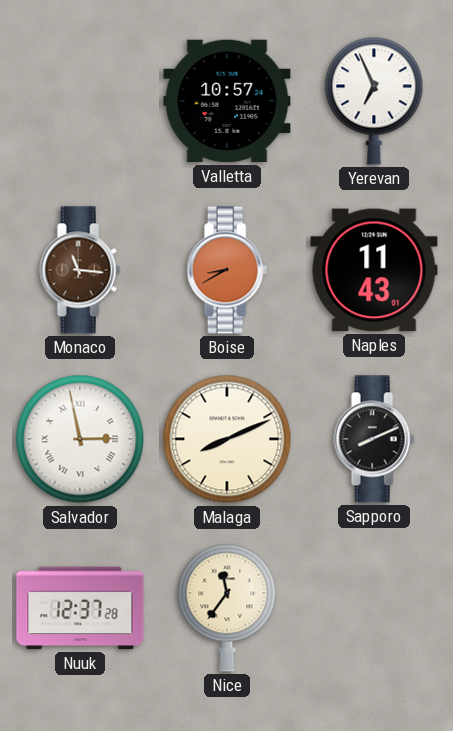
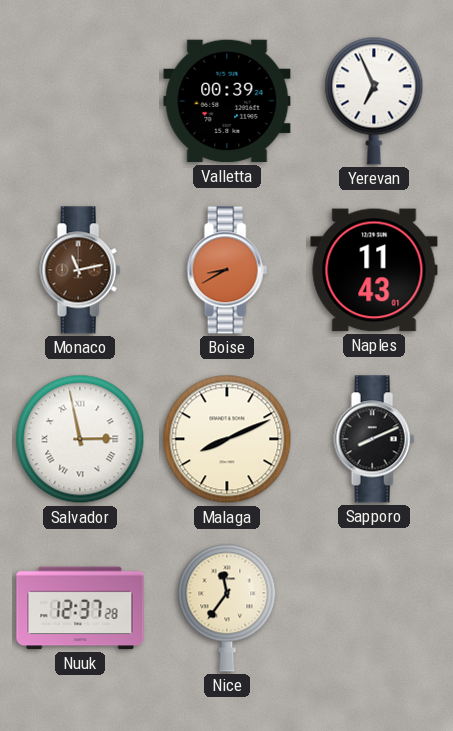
Valletta: 10:57 -> 00:39 (227, 101)
Monaco: 11:16 -> 11:13 (80, 270)
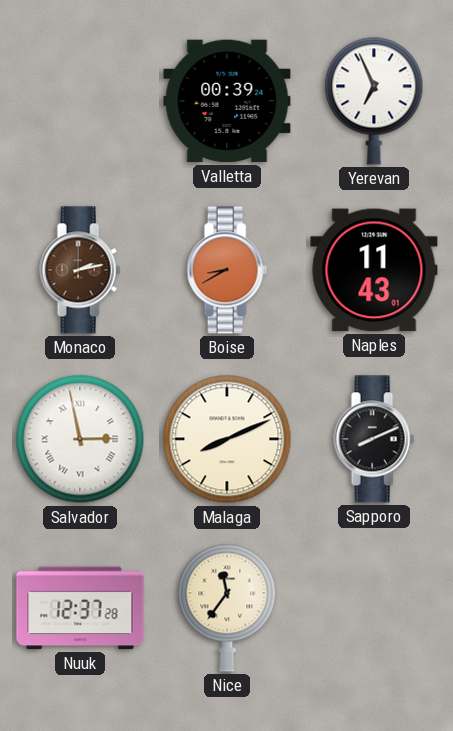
Monaco: 11:13 -> 2:13 (80, 270)
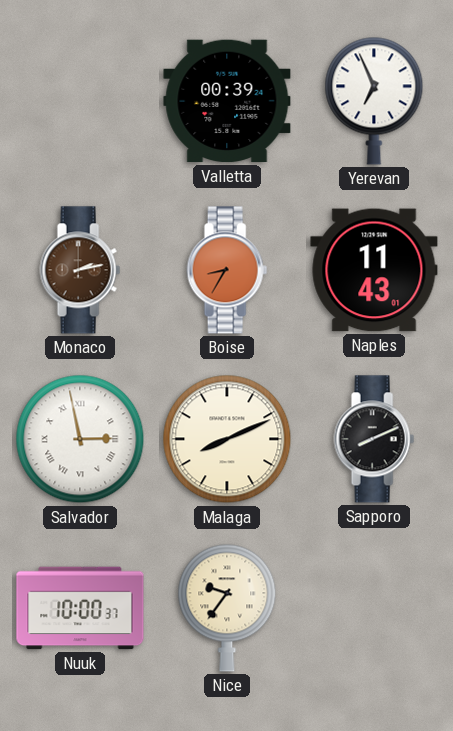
Boise: 8:40 -> 8:35 (227, 270)
Nuuk: 12:37 -> 10:00 (80, 608)
Nice: 11:36 -> 9:36 (227, 608)
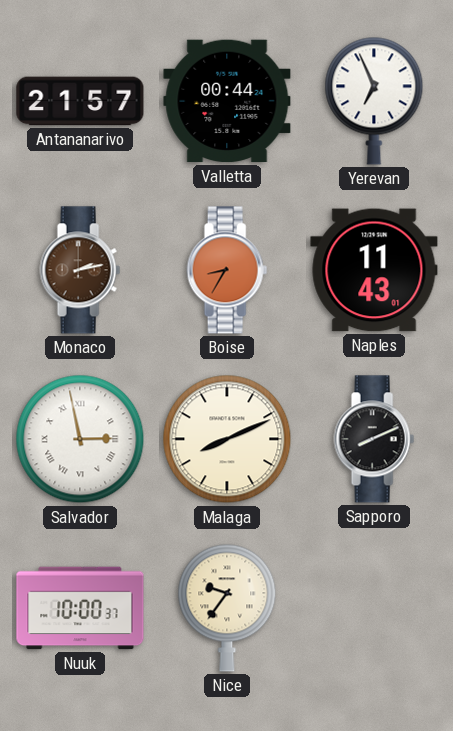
Antananarivo: none -> 21:57 (80, 101)
Valletta: 00:39 -> 00:44 (227, 101)
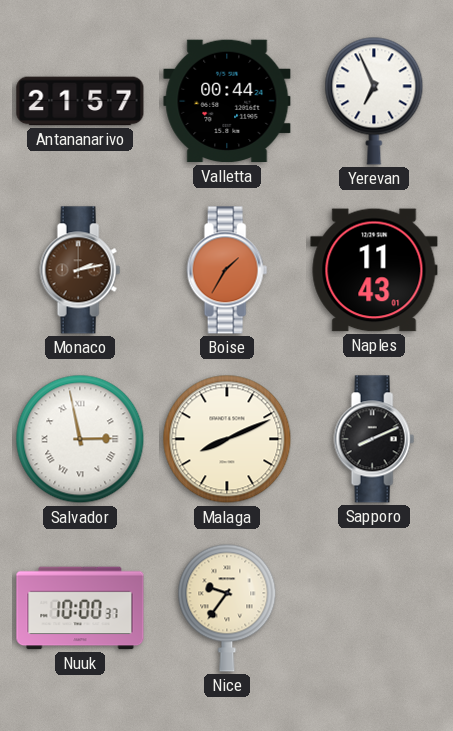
Boise: 8:35 -> 1:35 (227, 270)
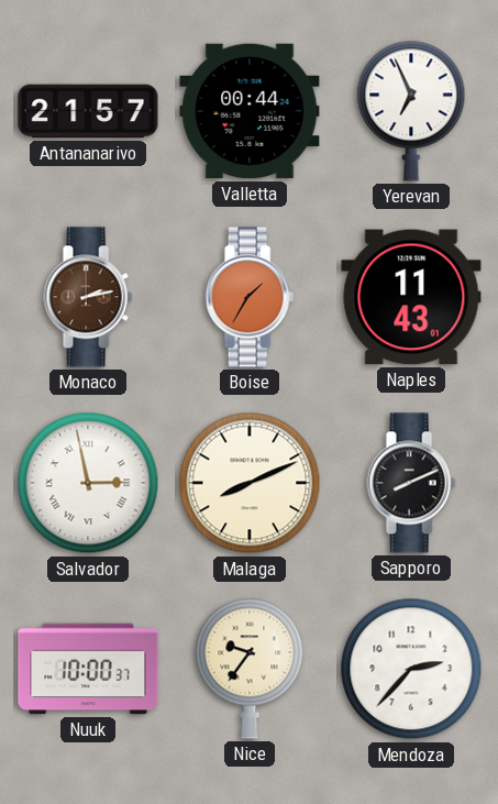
Mendoza: none -> 2:37 (411, 669)
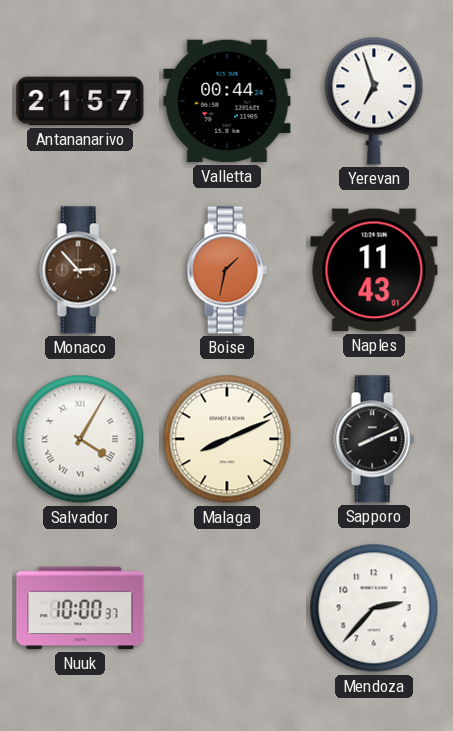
Yerevan: 6:56 -> 6:57 (374, 101)
Monaco: 2:13 -> 2:53 (80, 270)
Boise: 1:35 -> 1:32 (227, 270)
Salvador: 2:58 -> 4:05 (80, 439)
Nice: 9:36 -> none (250, 669)
